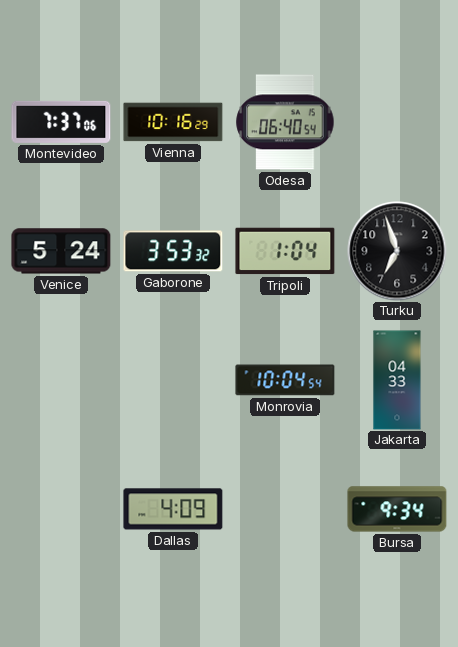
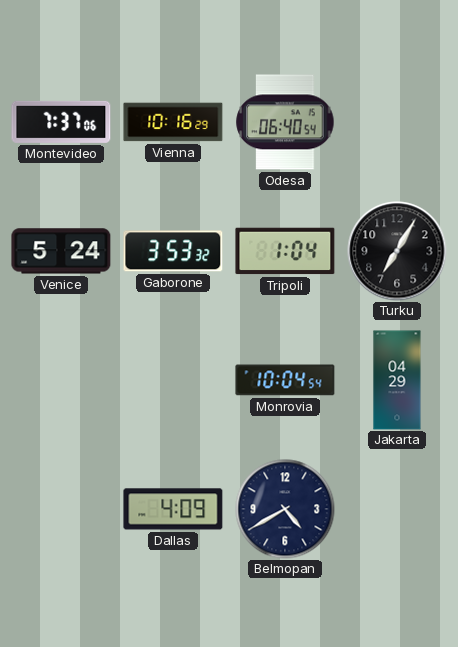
Turku: 6:57 -> 7:05 (397, 251)
Jakarta: 04:33 -> 04:29 (397, 380)
Belmopan: none -> 4:40 (285, 509)
Bursa: 9:34 -> none (397, 509)
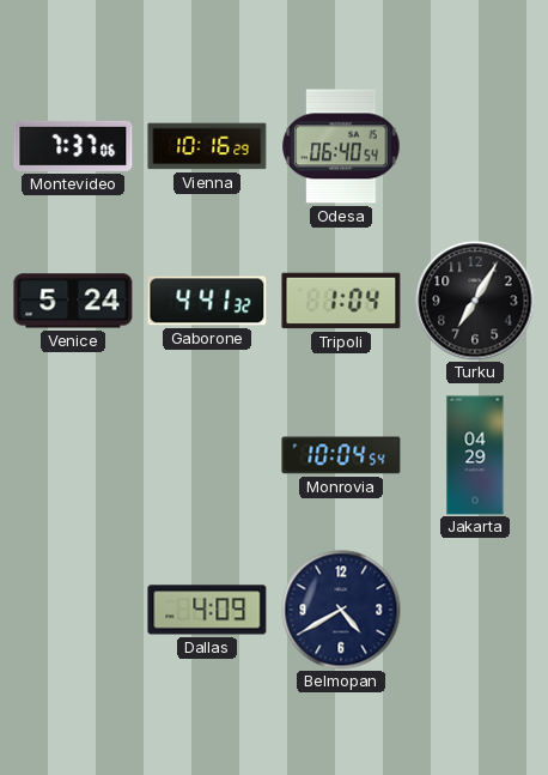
Gaborone: 3:53 -> 4:41 (207, 301)
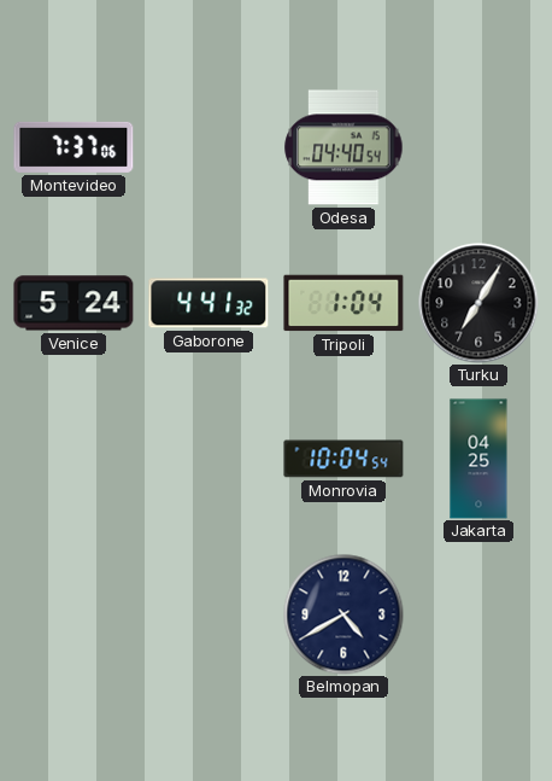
Vienna: 10:16 -> none (207, 146)
Odesa: 06:40 -> 04:40 (343, 147)
Jakarta: 04:29 -> 04:25 (478, 459)
Dallas: 4:09 -> none (207, 610)
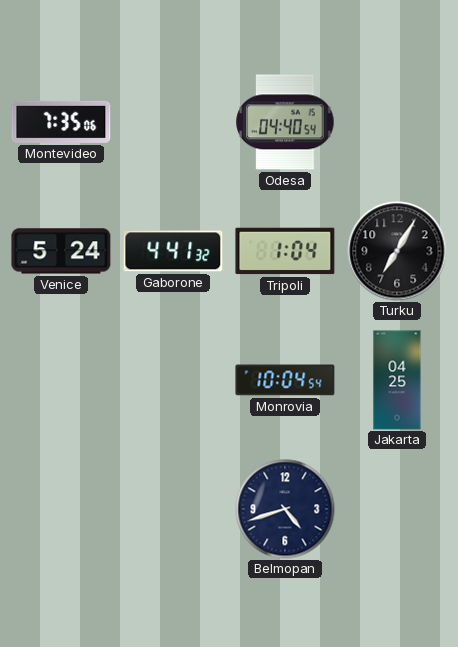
Montevideo: 7:37 -> 7:35 (61, 122)
Belmopan: 4:40 -> 4:42 (285, 509)
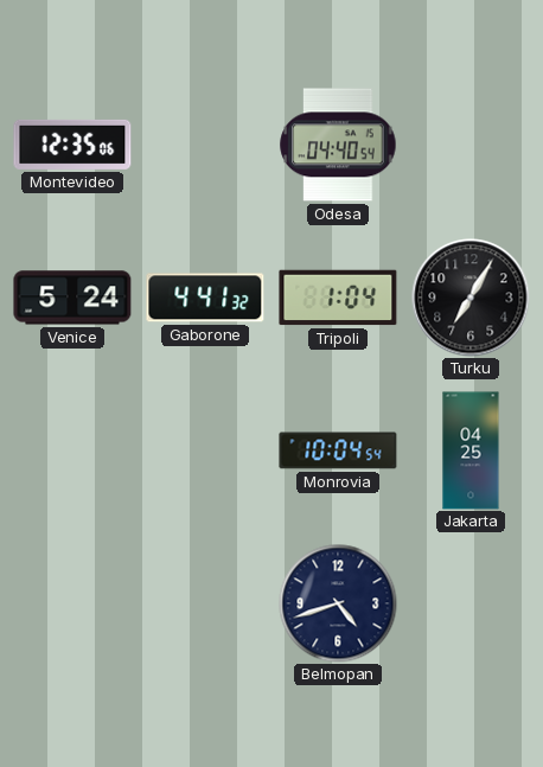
Montevideo: 7:35 -> 12:35 (72, 145)
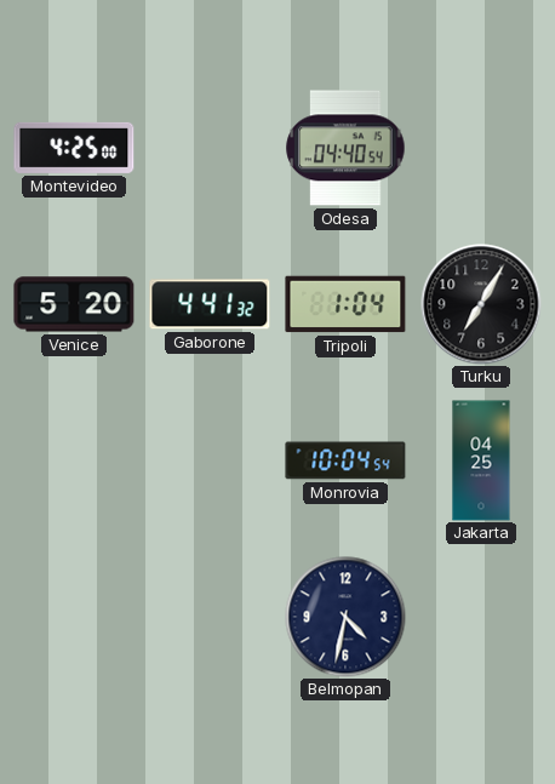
Montevideo: 12:35 -> 4:25 (74, 148)
Venice: 5:24 -> 5:20 (74, 304)
Belmopan: 4:42 -> 4:32 (345, 617)
